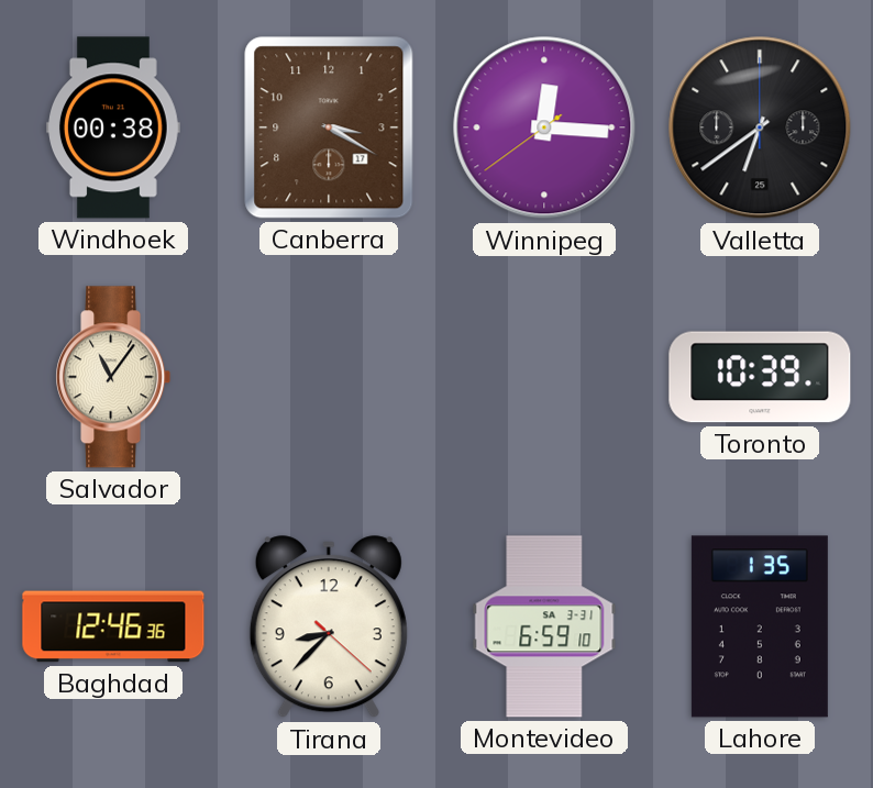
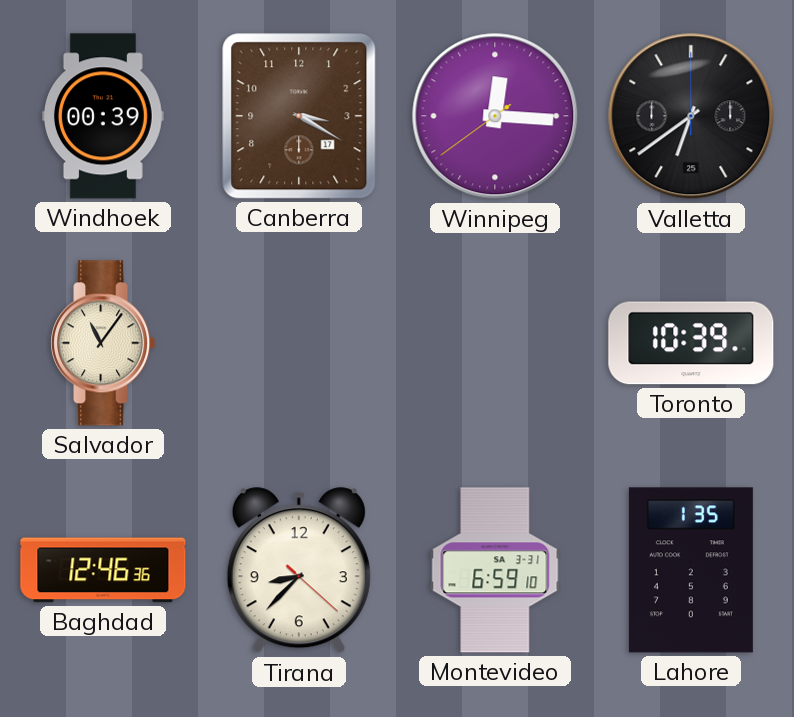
Windhoek: 00:38 -> 00:39 (104, 116)
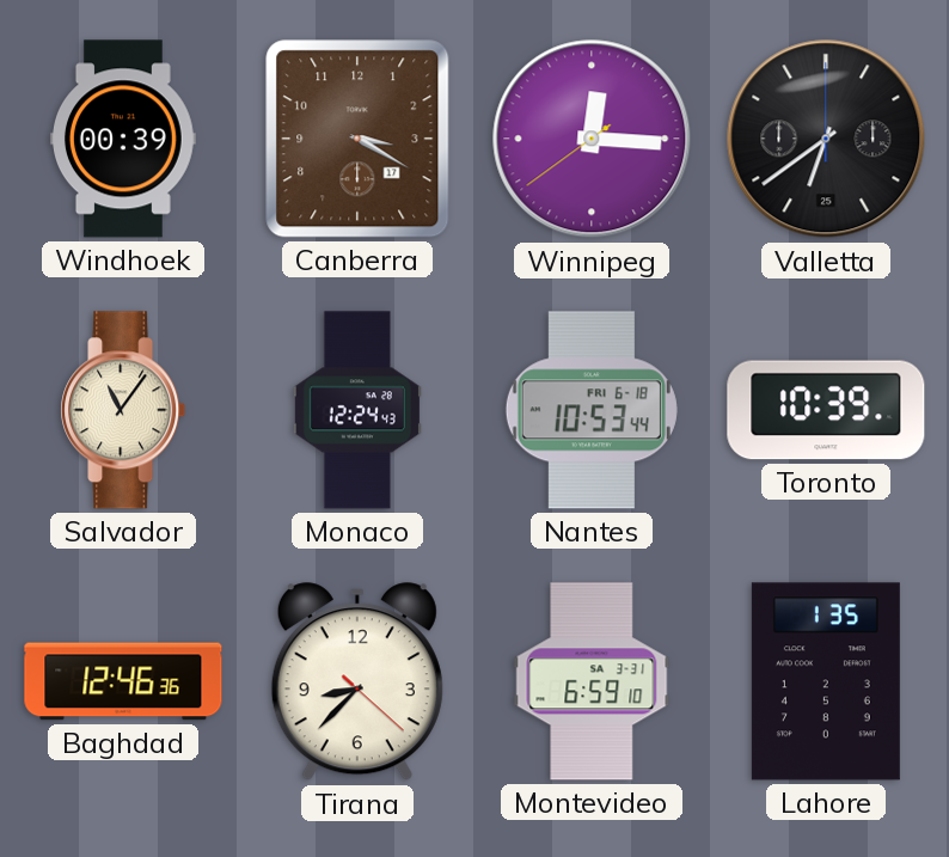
Monaco: none -> 12:24 (357, 410)
Nantes: none -> 10:53 (592, 410)
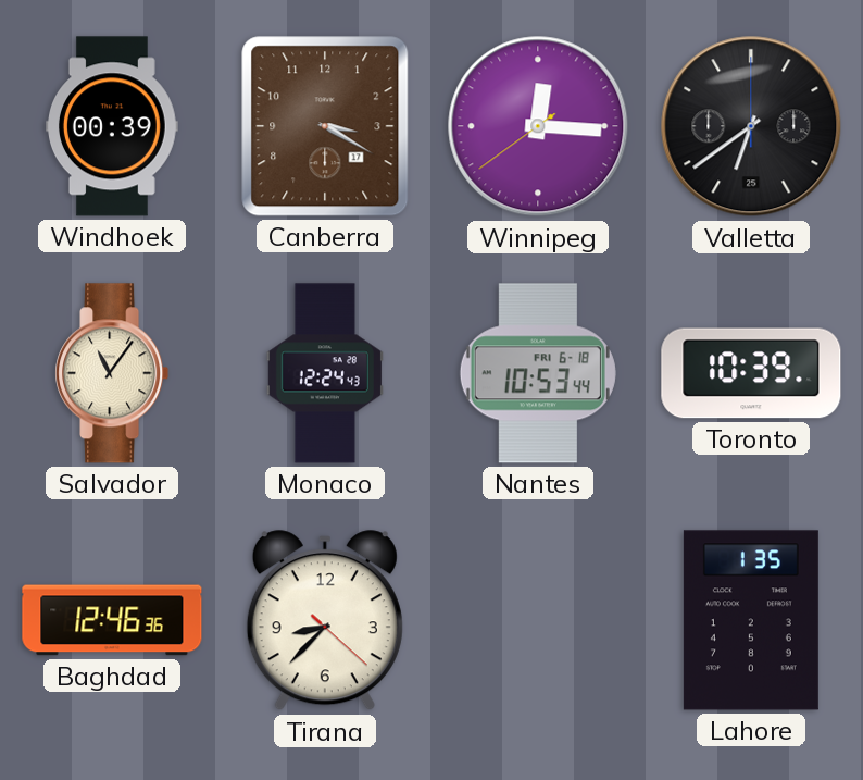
Montevideo: 6:59 -> none (592, 681)
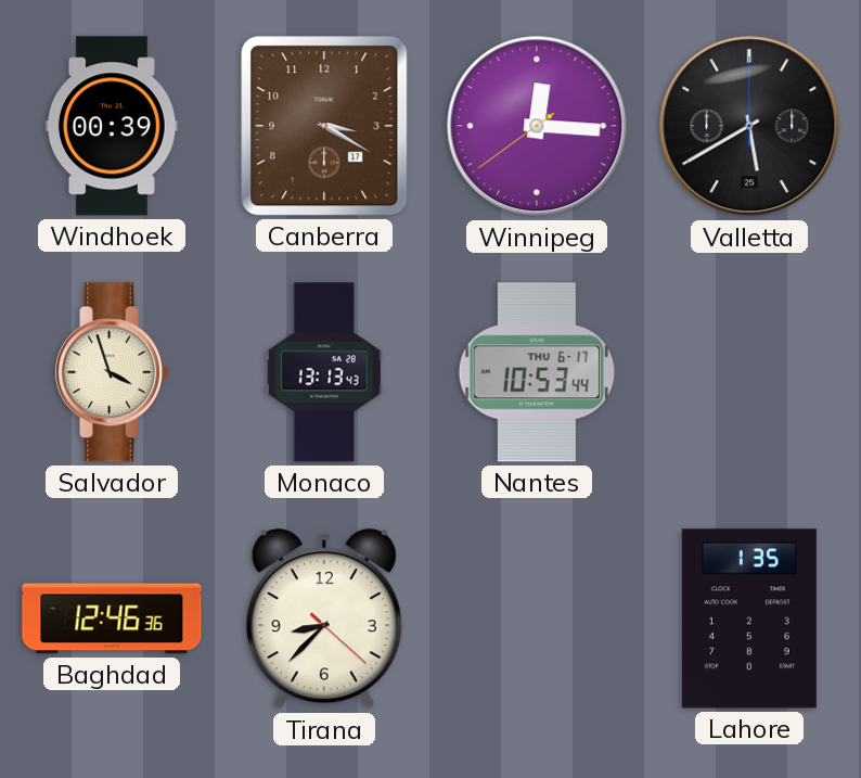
Valletta: 6:39 -> 5:40 (749, 126)
Salvador: 11:06 -> 3:57 (112, 372)
Monaco: 12:24 -> 13:13 (324, 372)
Nantes date: FRI 6-18 -> THU 6-17 (537, 372)
Toronto: 10:39 -> none (751, 373)
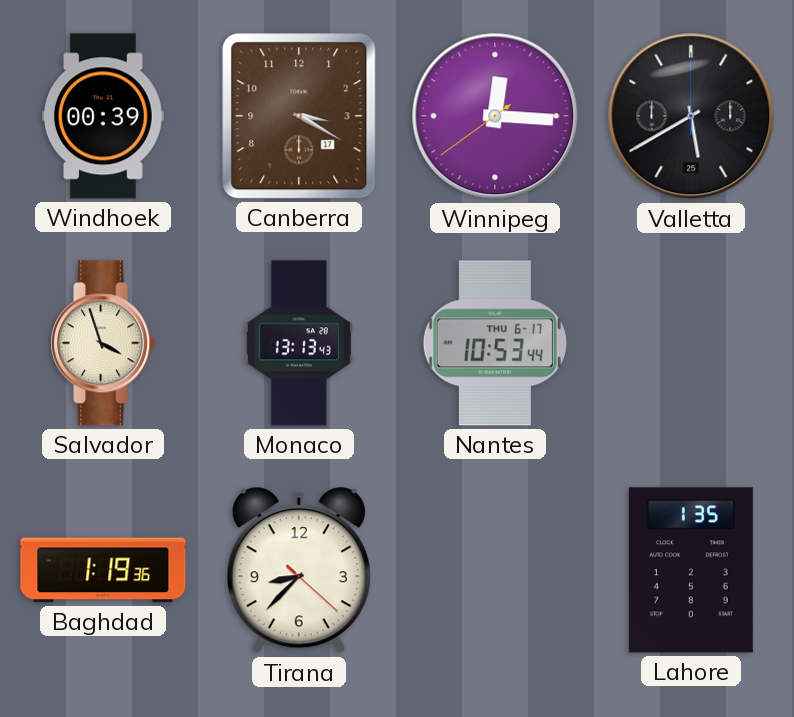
Baghdad: 12:46 -> 1:19 (103, 570)
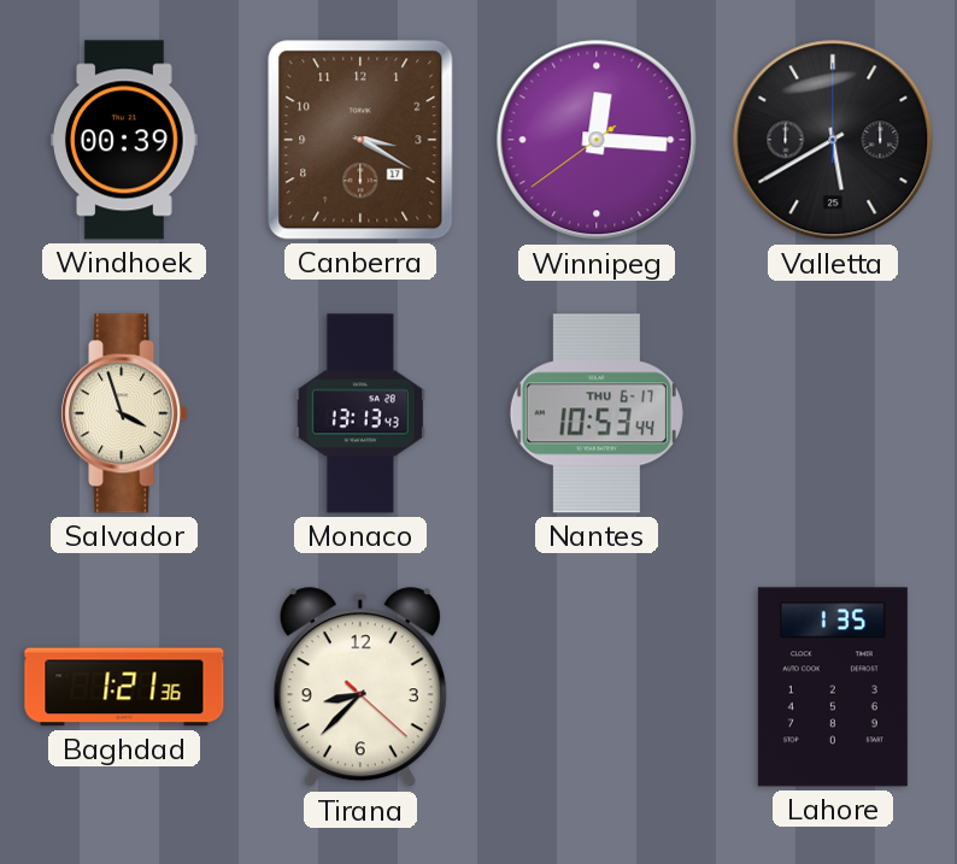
Baghdad: 1:19 -> 1:21 (124, 687)
